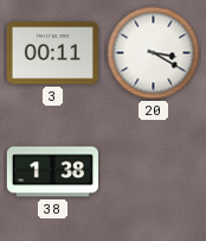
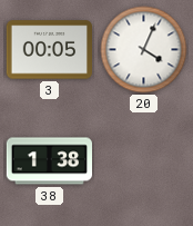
3: 00:11 -> 00:05 (49, 50)
20: 3:20 -> 4:04 (144, 50)
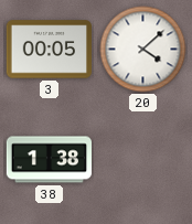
20: 4:04 -> 4:08 (143, 50)
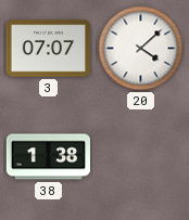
3: 00:05 -> 07:07 (48, 49)
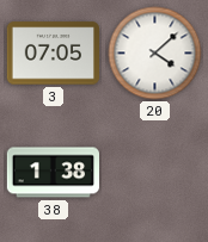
3: 07:07 -> 07:05 (53, 54)
